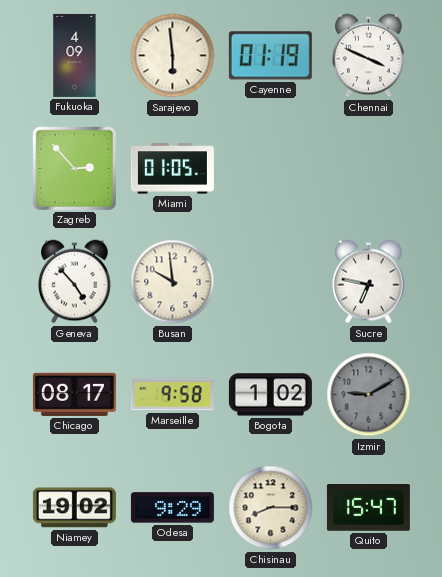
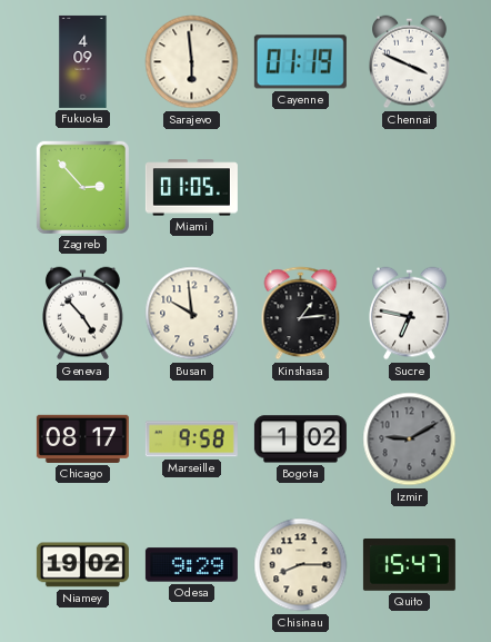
Kinshasa: none -> 1:14 (301, 314)
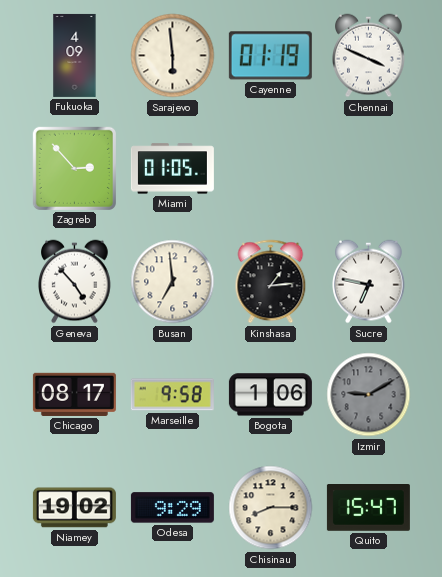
Busan: 9:59 -> 6:59 (173, 282)
Bogota: 1:02 -> 1:06 (270, 395)
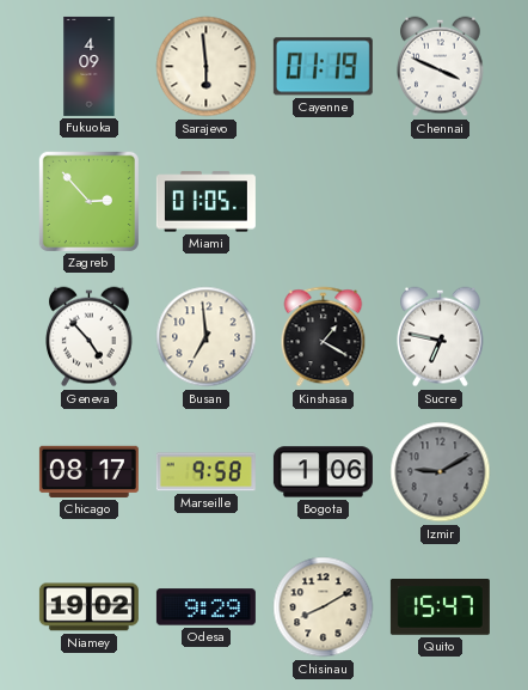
Kinshasa: 1:14 -> 1:20 (324, 337)
Chisinau: 8:15 -> 8:10 (324, 607)
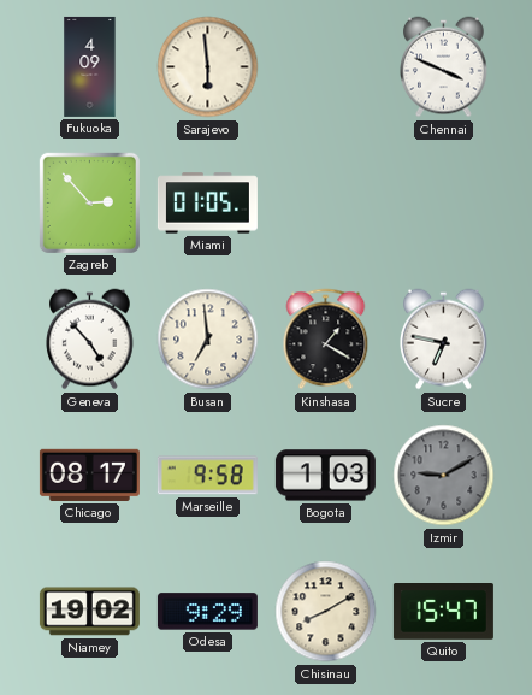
Cayenne: 01:19 -> none (323, 67)
Bogota: 1:06 -> 1:03 (325, 476)
